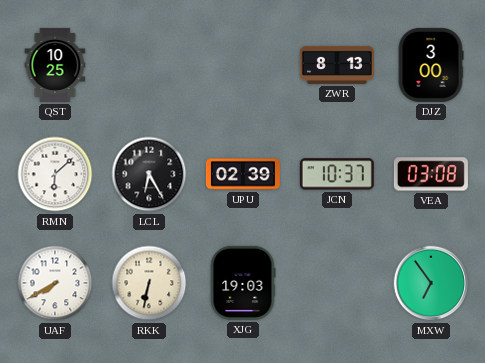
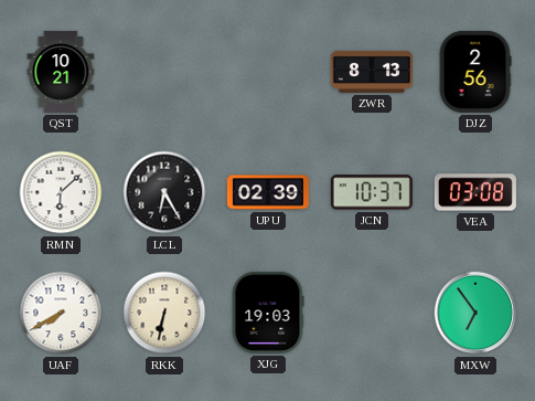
QST: 10:25 -> 10:21 (61, 72)
DJZ: 3:00 -> 2:56 (475, 72)
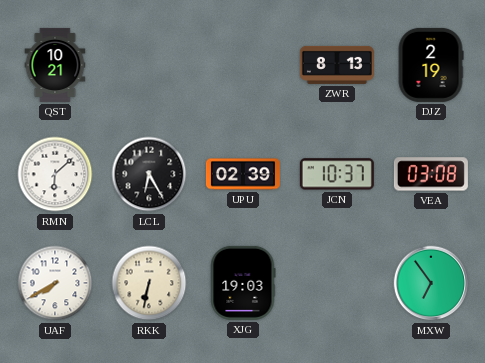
DJZ: 2:56 -> 2:19 (431, 65)
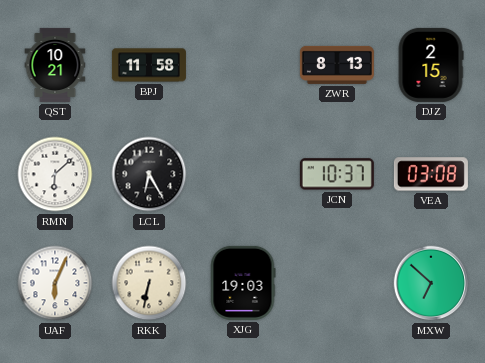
BPJ: none -> 11:58 (149, 65)
DJZ: 2:19 -> 2:15 (431, 65)
UPU: 02:39 -> none (243, 174)
UAF: 7:40 -> 6:04 (55, 283)
MXW: 6:54 -> 6:52 (431, 283)
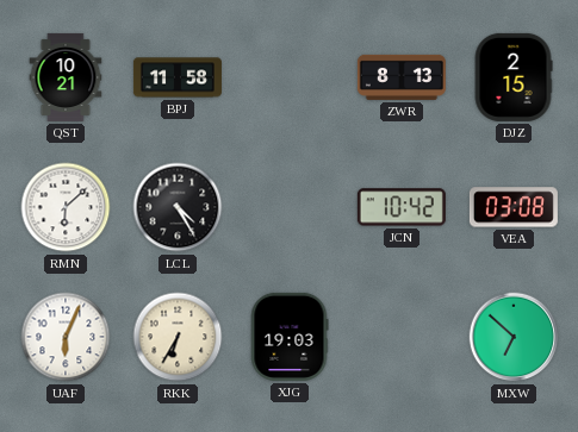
LCL: 6:25 -> 4:25 (178, 207)
JCN: 10:37 -> 10:42 (402, 207)
RKK: 6:32 -> 6:35 (178, 337)
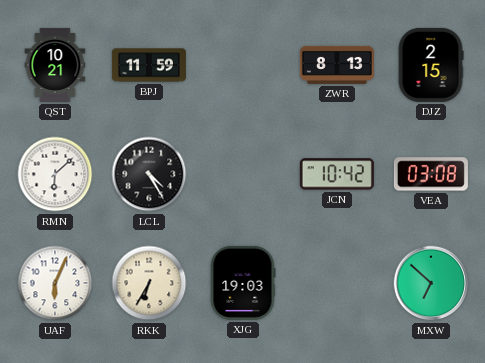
BPJ: 11:58 -> 11:59 (149, 65)
